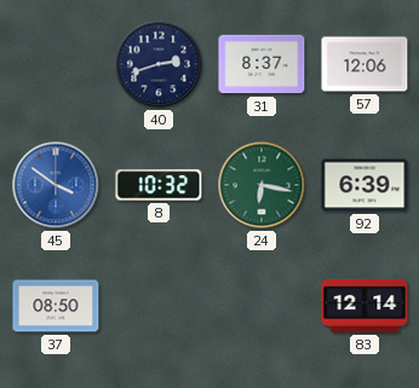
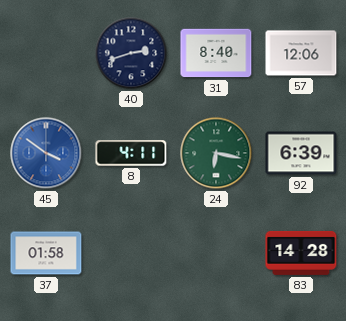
31: 8:37 -> 8:40 (216, 53)
8: 10:32 -> 4:11 (131, 153)
37: 08:50 -> 01:58 (46, 253)
83: 12:14 -> 14:28 (301, 253)
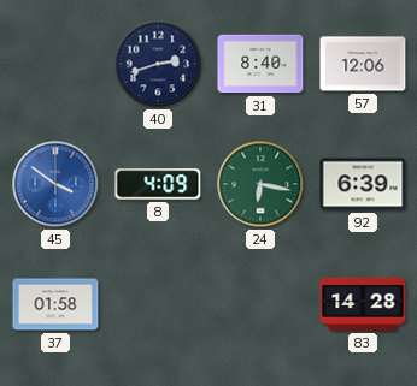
8: 4:11 -> 4:09 (158, 184)
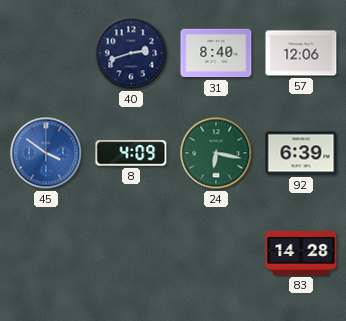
37: 01:58 -> none (55, 304)
